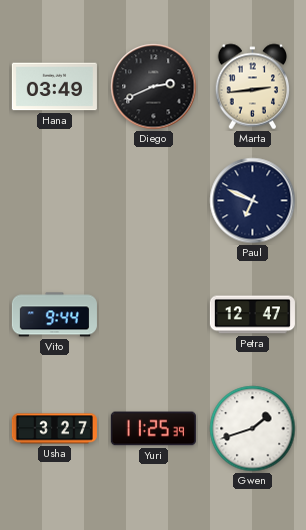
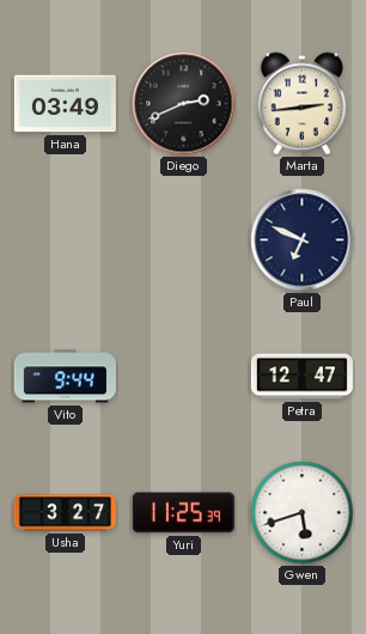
Gwen: 1:42 -> 5:42 (303, 513)
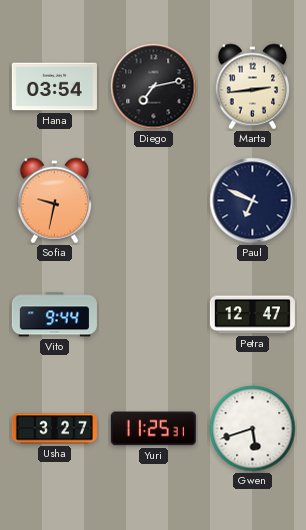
Hana: 03:49 -> 03:54 (54, 87)
Diego: 2:41 -> 7:13 (154, 87)
Sofia: none -> 9:32 (55, 201)
Yuri: 11:25:39 -> 11:25:31 (153, 429)
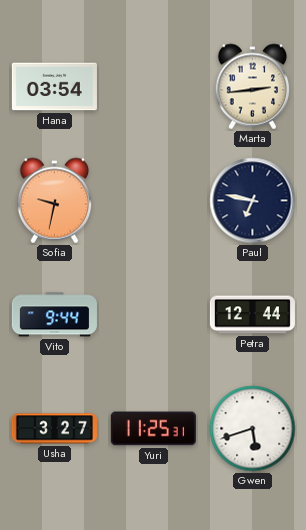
Diego: 7:13 -> none (154, 87)
Paul: 6:49 -> 6:47 (253, 201)
Petra: 12:47 -> 12:44 (252, 315)
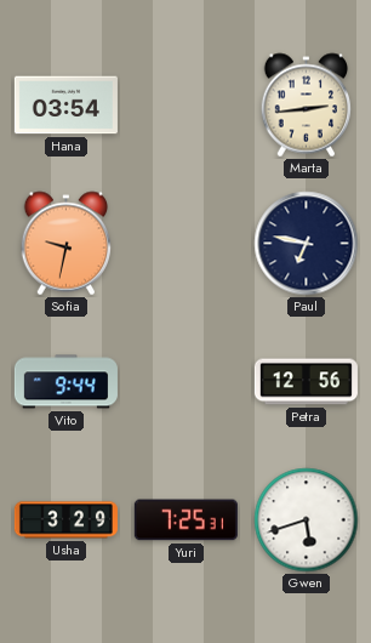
Petra: 12:44 -> 12:56 (306, 382)
Usha: 3:27 -> 3:29 (65, 520)
Yuri: 11:25 -> 7:25 (185, 520)
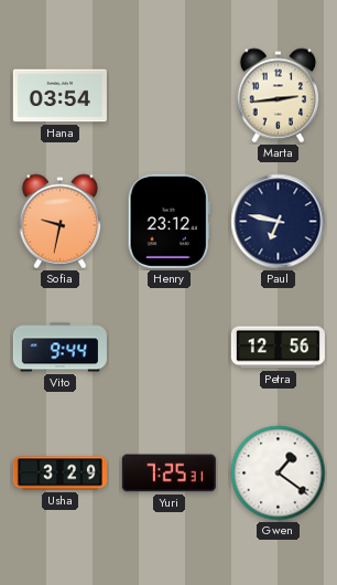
Henry: none -> 23:12 (168, 221)
Gwen: 5:42 -> 1:21 (279, 474)
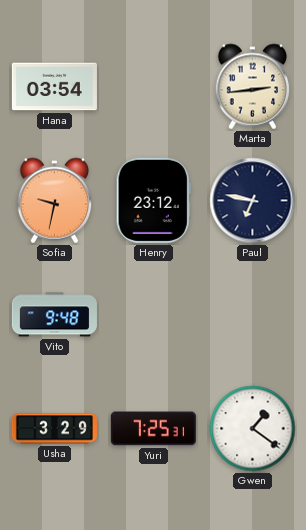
Vito: 9:44 -> 9:48 (54, 315)
Petra: 12:56 -> none (278, 348)
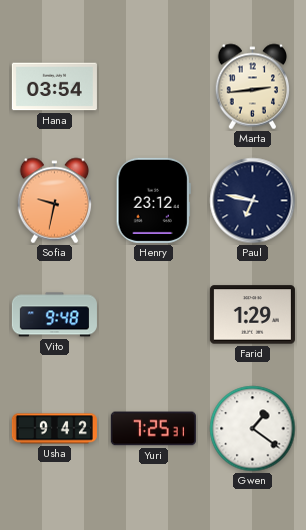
Farid: none -> 1:29 (252, 315)
Usha: 3:29 -> 9:42 (54, 429)
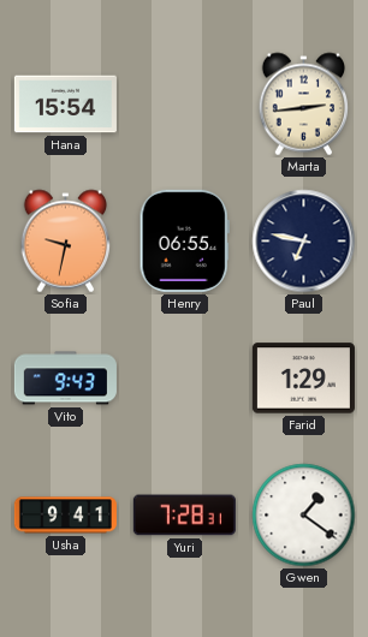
Hana: 03:54 -> 15:54 (65, 105)
Henry: 23:12 -> 06:55 (184, 240)
Vito: 9:48 -> 9:43 (65, 379)
Usha: 9:42 -> 9:41 (65, 516)
Yuri: 7:25 -> 7:28 (184, 516)
